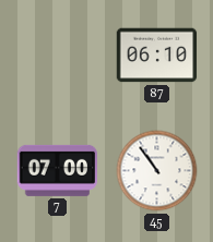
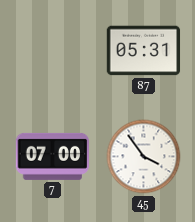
87: 06:10 -> 05:31 (144, 51)
45: 10:54 -> 3:54 (144, 157)
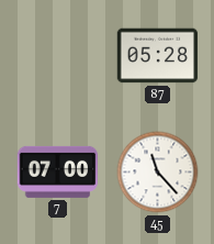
87: 05:31 -> 05:28 (158, 56)
45: 3:54 -> 11:23 (158, 173)
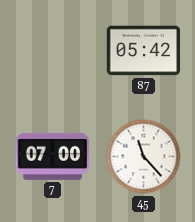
87: 05:28 -> 05:42 (144, 51)
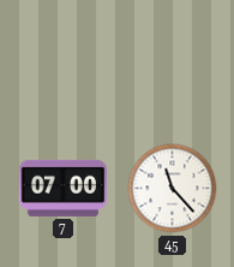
87: 05:42 -> none (144, 51)
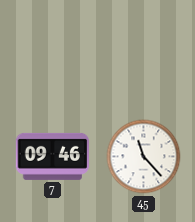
7: 07:00 -> 09:46 (52, 156)
